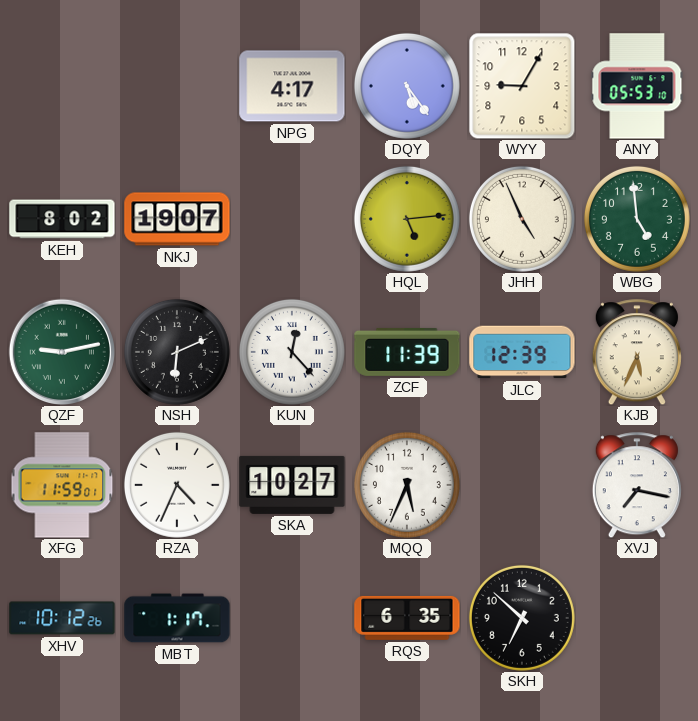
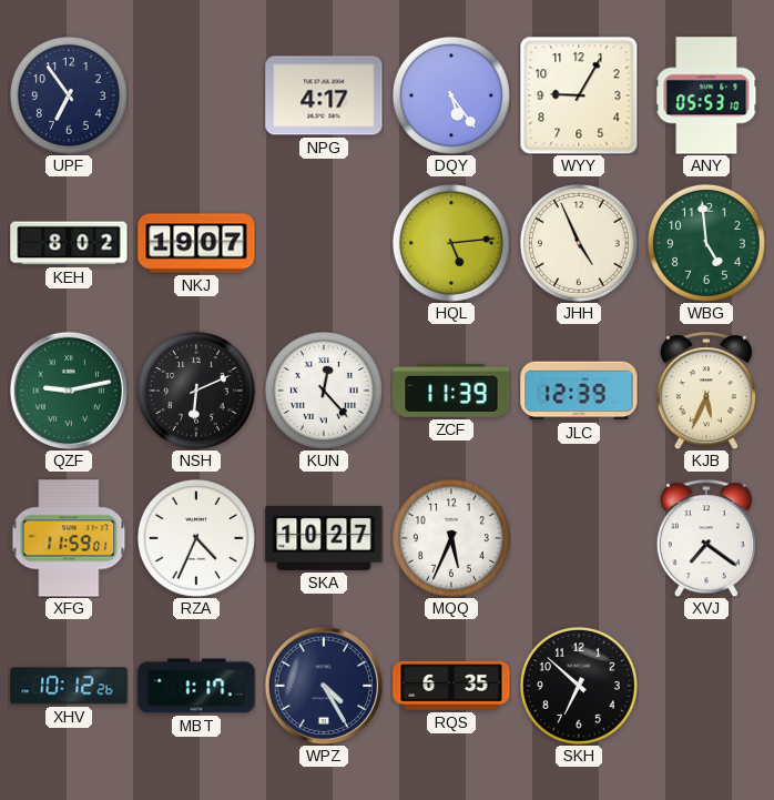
UPF: none -> 6:54 (69, 95)
XVJ: 7:17 -> 7:21 (706, 538)
WPZ: none -> 4:25 (323, 685)
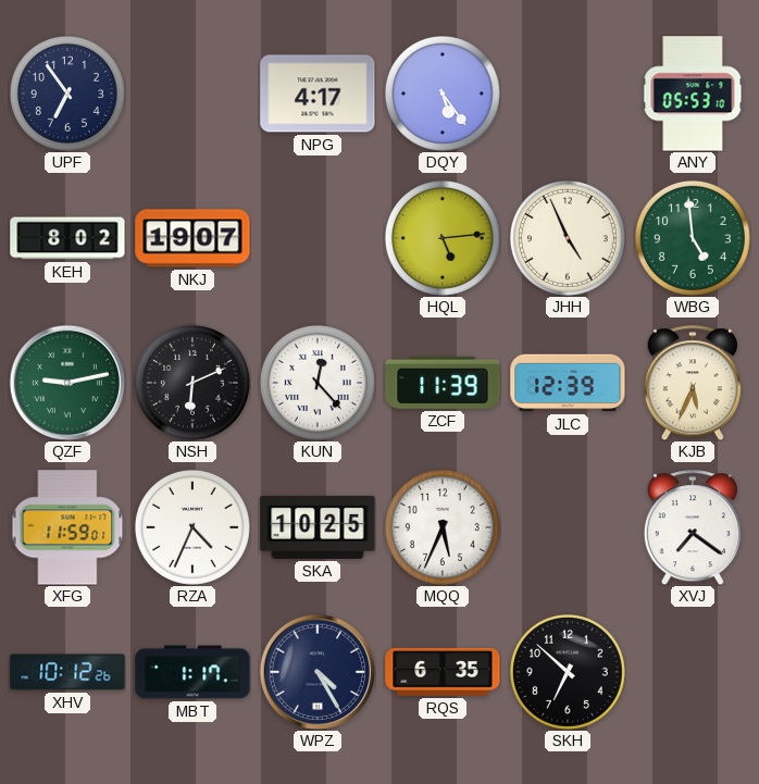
WYY: 9:05 -> none (579, 95)
SKA: 10:27 -> 10:25 (318, 527)
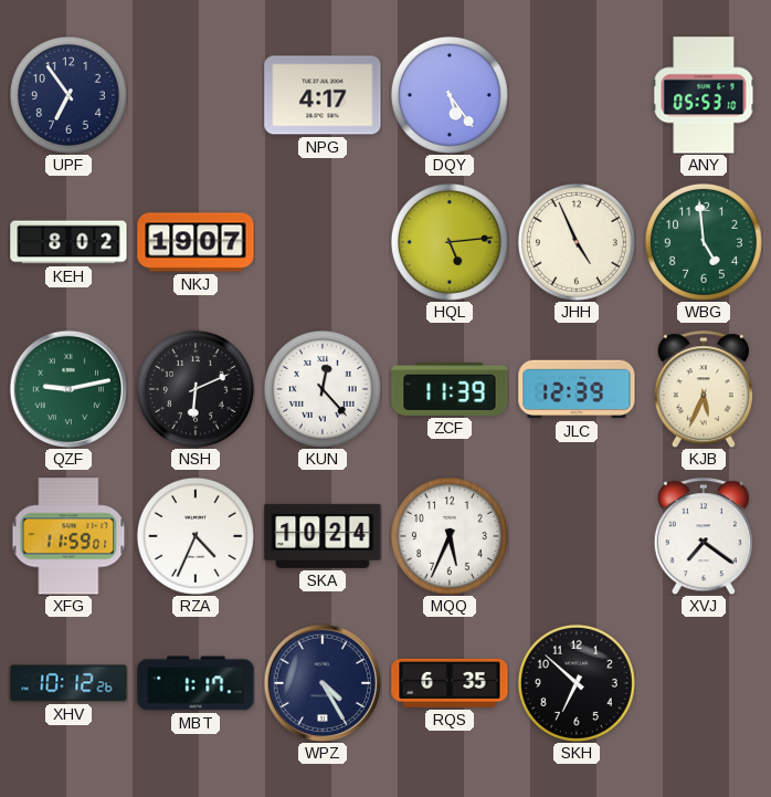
SKA: 10:25 -> 10:24 (323, 536)
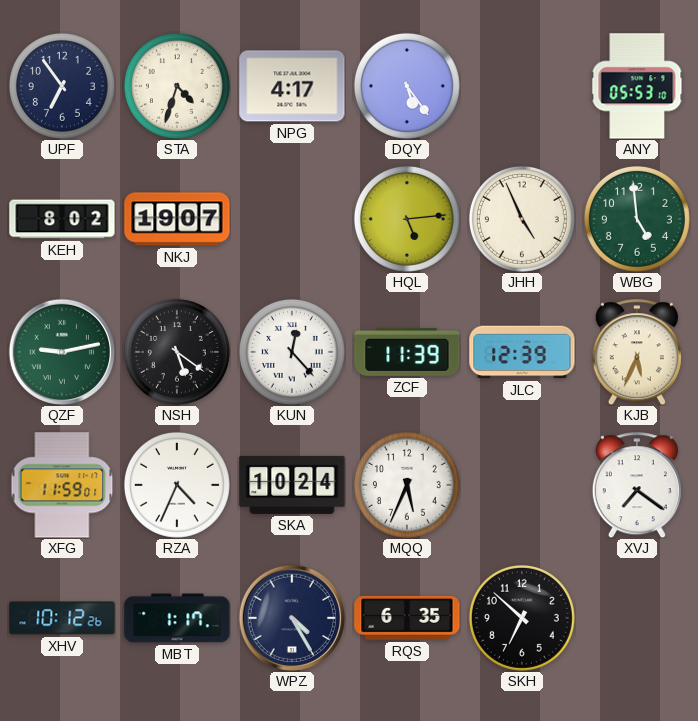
STA: none -> 4:33 (177, 86)
NSH: 6:11 -> 5:21 (177, 352)
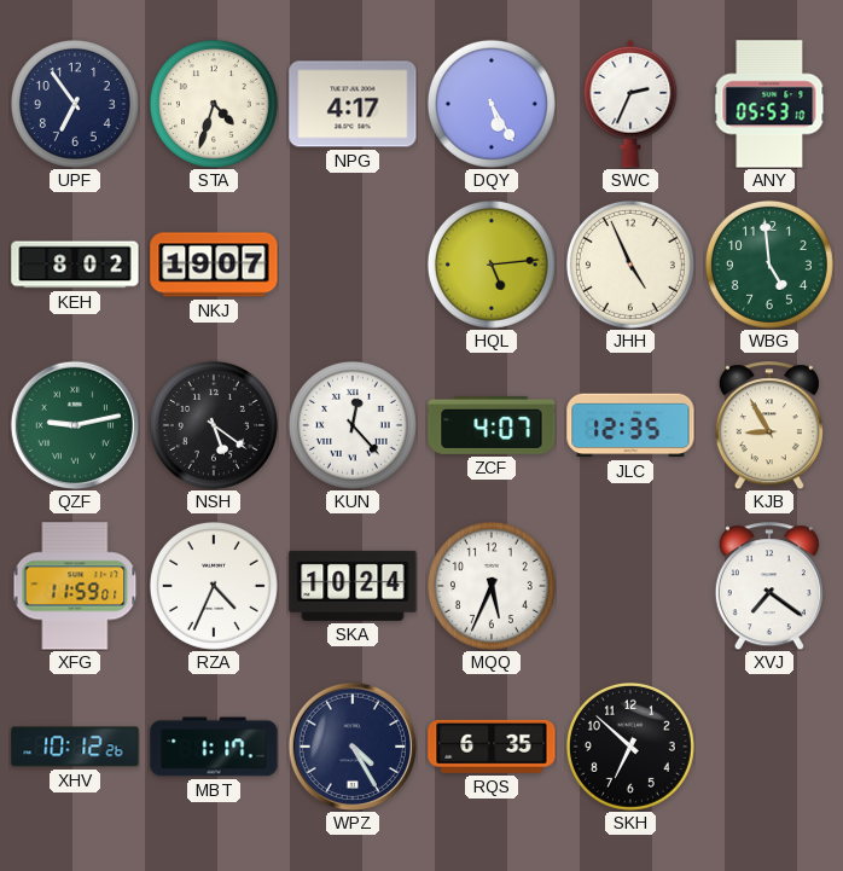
DQY: 5:24 -> 5:25 (492, 104)
SWC: none -> 2:34 (630, 105)
ZCF: 11:39 -> 4:07 (492, 425)
JLC: 12:39 -> 12:35 (630, 425)
KJB: 5:34 -> 8:55 (769, 425)
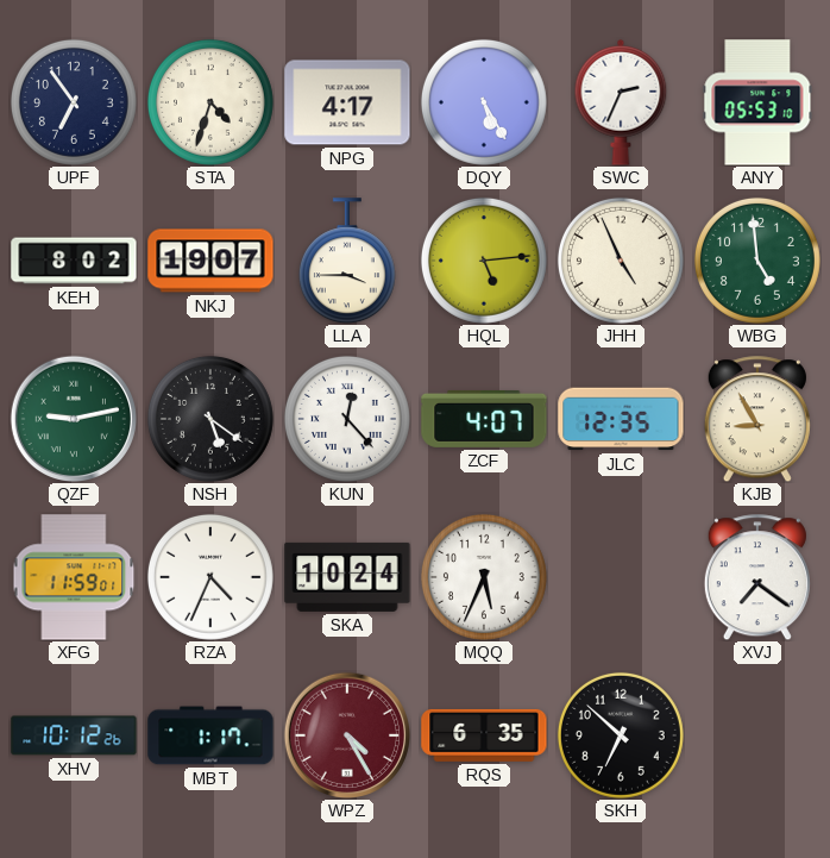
LLA: none -> 3:45 (347, 261)
WPZ dial: navy -> burgundy (346, 734)
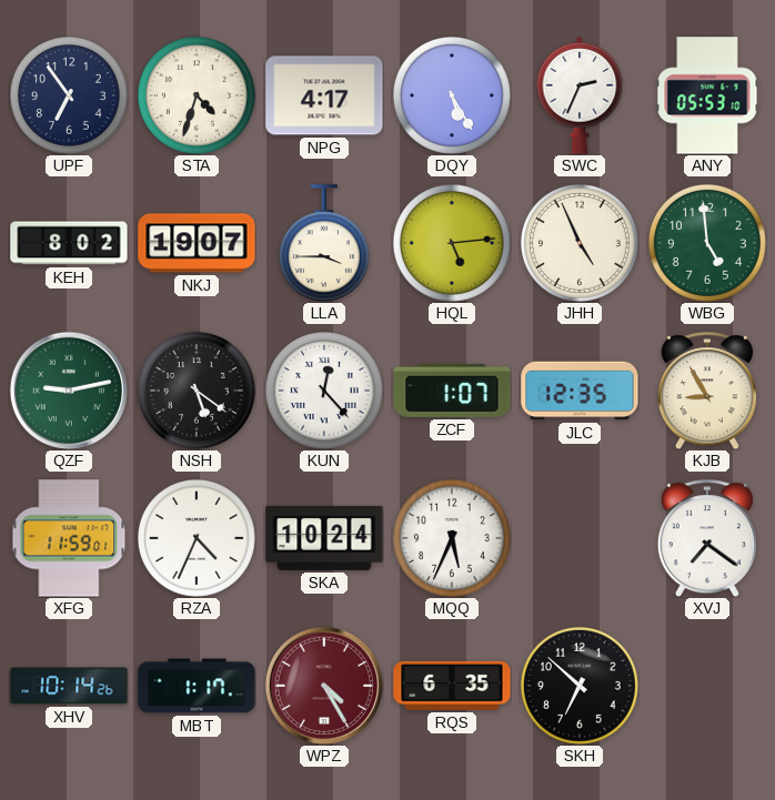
ZCF: 4:07 -> 1:07 (452, 391)
XHV: 10:12 -> 10:14 (69, 686)
